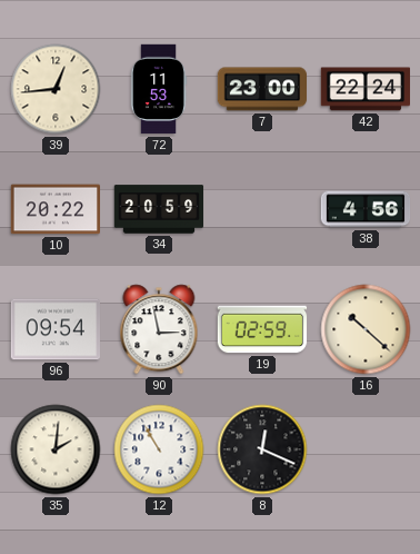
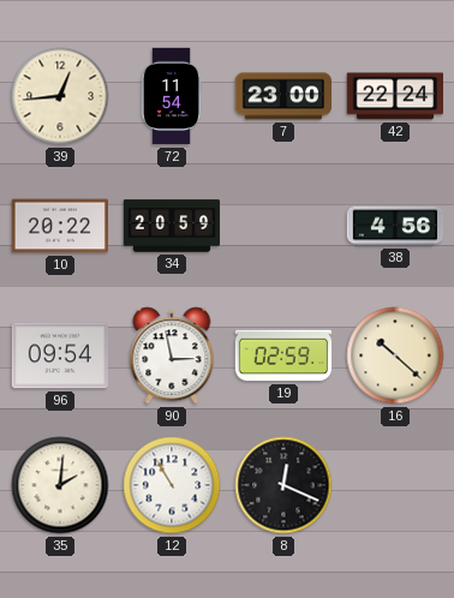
72: 11:53 -> 11:54 (172, 96)
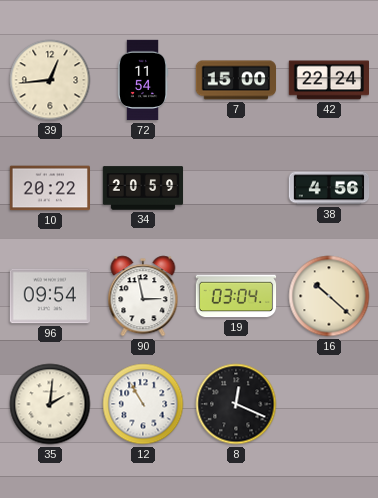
7: 23:00 -> 15:00 (236, 80)
19: 02:59 -> 03:04 (236, 296)
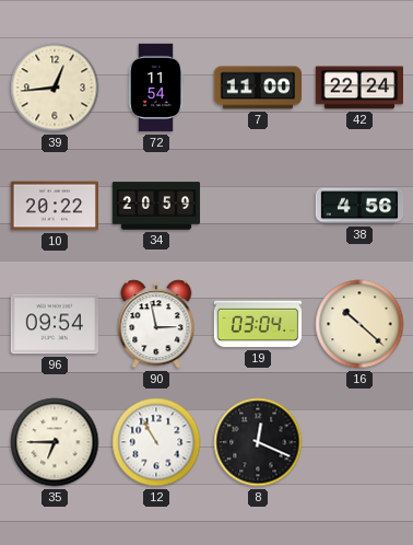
7: 15:00 -> 11:00 (258, 88)
35: 2:01 -> 6:45 (55, 442)
